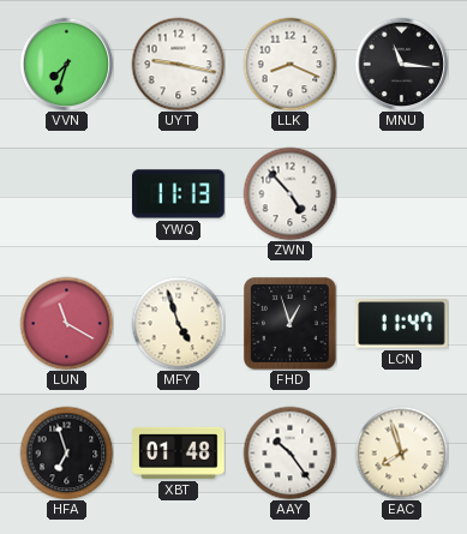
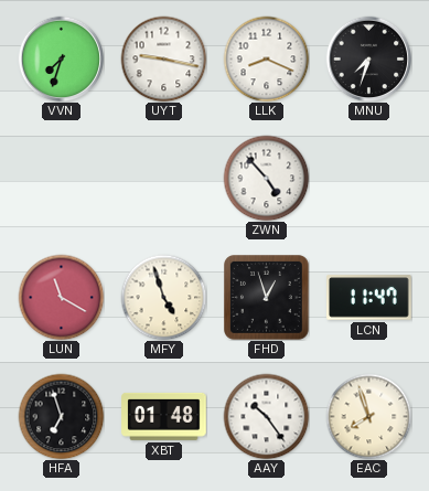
MNU: 11:16 -> 7:33 (368, 58)
YWQ: 11:13 -> none (179, 194)
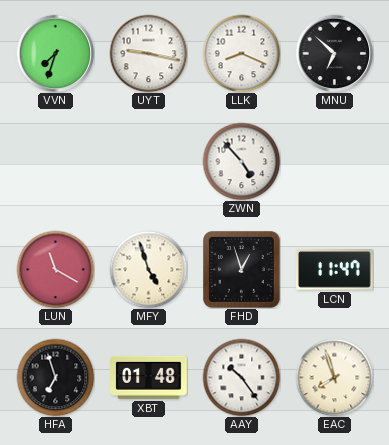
MNU: 7:33 -> 6:52 (334, 53)
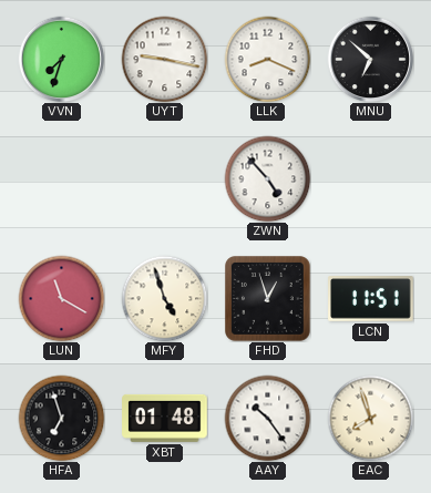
LCN: 11:47 -> 11:51 (371, 299)
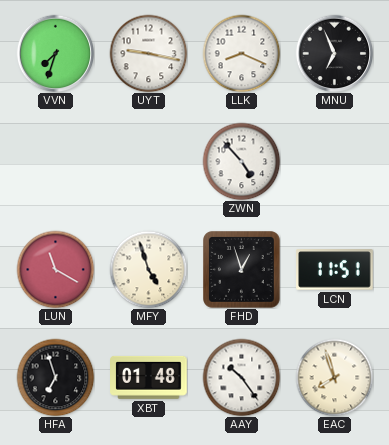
MNU: 6:52 -> 6:56 (334, 53)
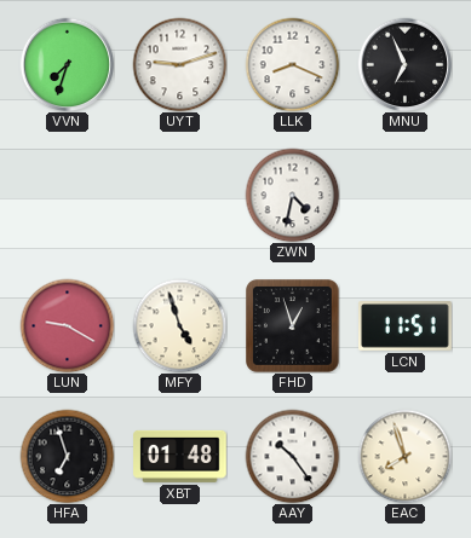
UYT: 9:17 -> 9:12 (179, 64)
ZWN: 4:53 -> 4:32 (292, 195)
LUN: 11:20 -> 9:20 (67, 325)
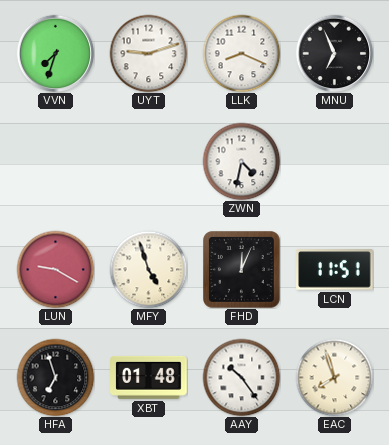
FHD: 12:57 -> 12:04 (242, 270)
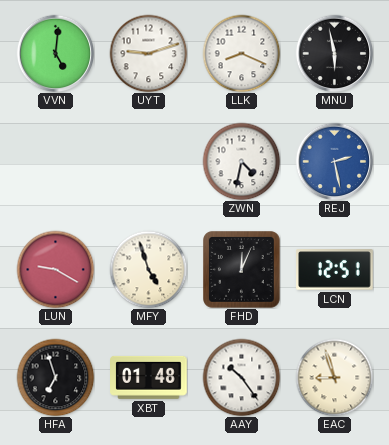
VVN: 7:33 -> 5:01 (55, 53)
MNU: 6:56 -> 5:58 (334, 53)
REJ: none -> 2:28 (334, 161)
LCN: 11:51 -> 12:51 (335, 270)
EAC: 7:57 -> 8:57 (334, 377)
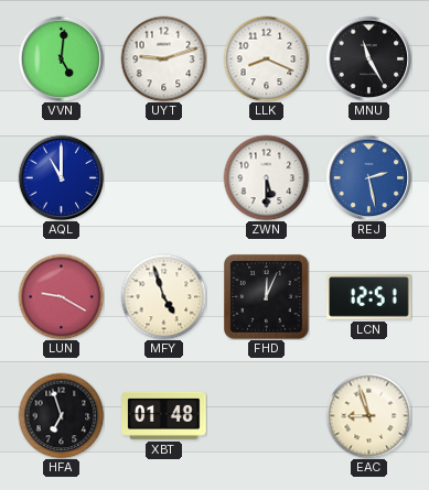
MNU: 5:58 -> 11:25 (368, 58)
AQL: none -> 11:00 (61, 177)
ZWN: 4:32 -> 5:30 (266, 177)
AAY: 10:24 -> none (241, 377)
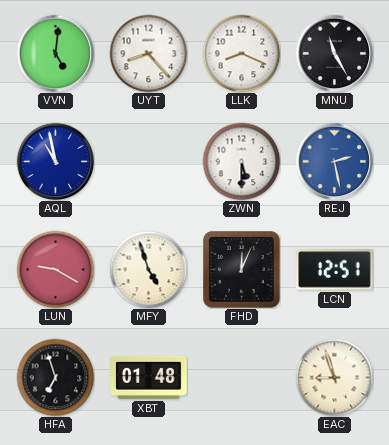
UYT: 9:12 -> 8:23 (148, 53)
AQL: 11:00 -> 10:58 (55, 161)
